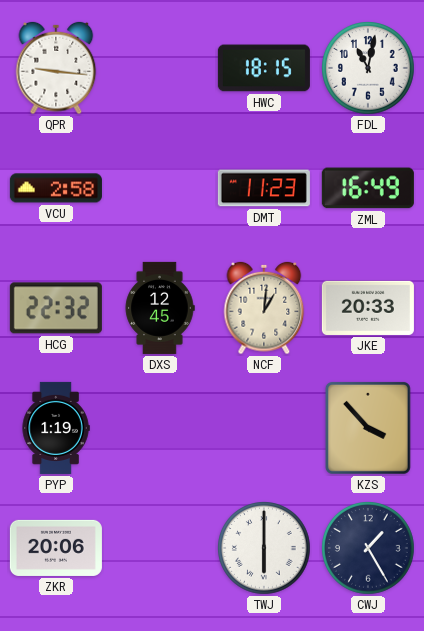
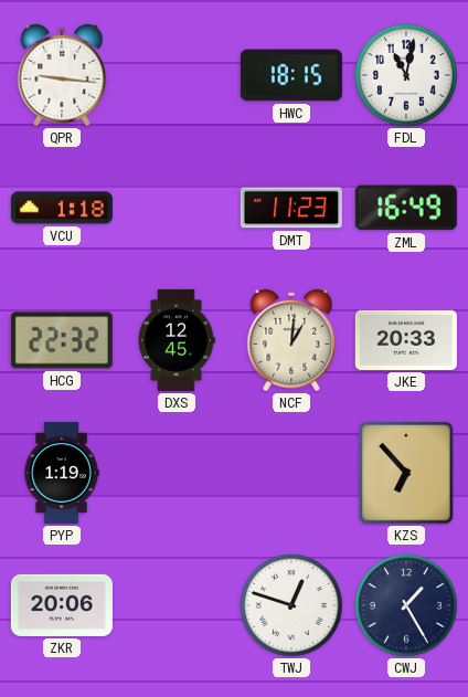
VCU: 2:58 -> 1:18 (62, 208)
KZS: 3:53 -> 6:53 (406, 473)
TWJ: 6:00 -> 12:48 (291, 605)
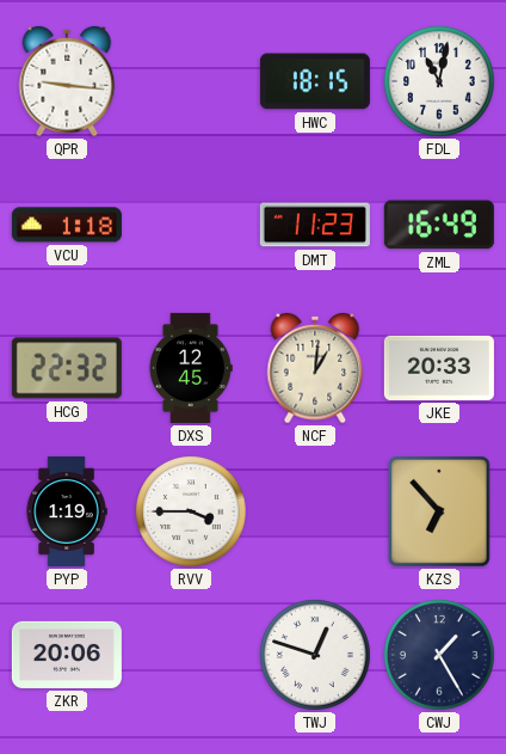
RVV: none -> 3:45 (191, 511)
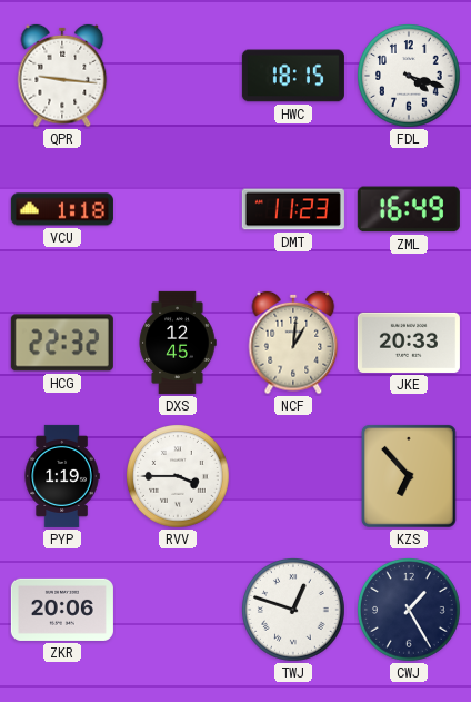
FDL: 11:02 -> 4:18 (409, 76)
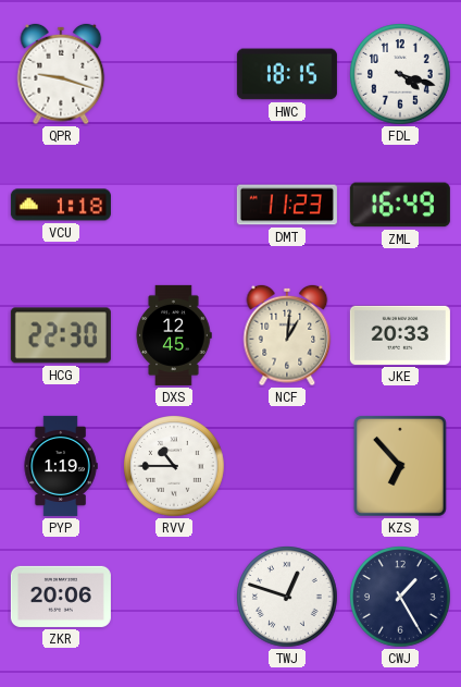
QPR: 9:16 -> 9:18 (61, 74)
HCG: 22:32 -> 22:30 (61, 335)
RVV: 3:45 -> 10:45 (174, 466)
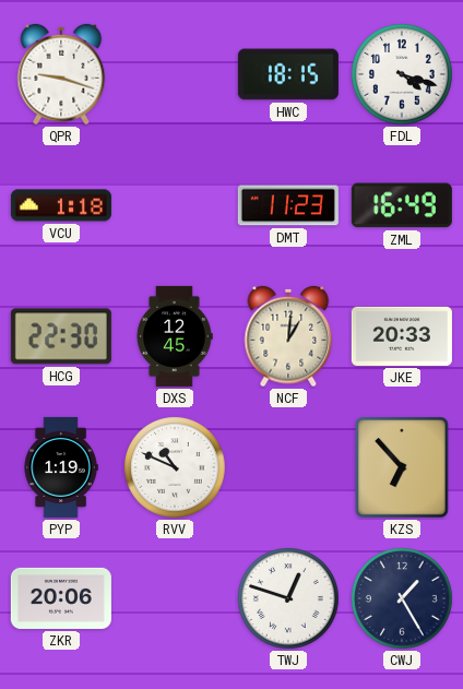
RVV: 10:45 -> 10:49 (175, 467)
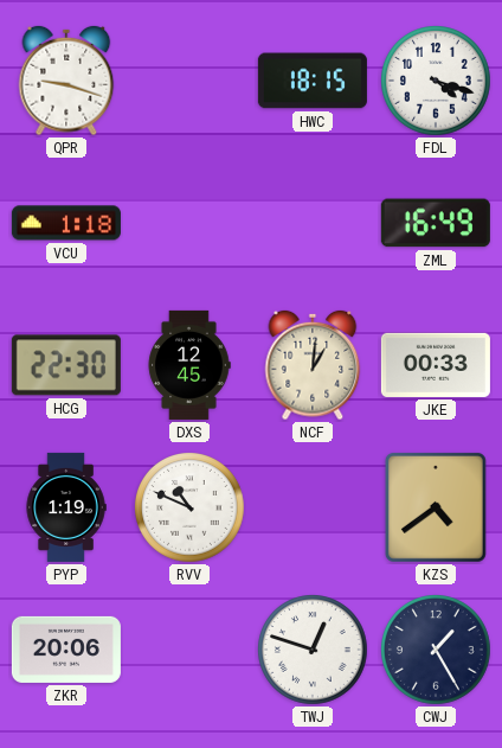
DMT: 11:23 -> none (288, 205)
JKE: 20:33 -> 00:33 (436, 365)
KZS: 6:53 -> 4:39 (436, 507)
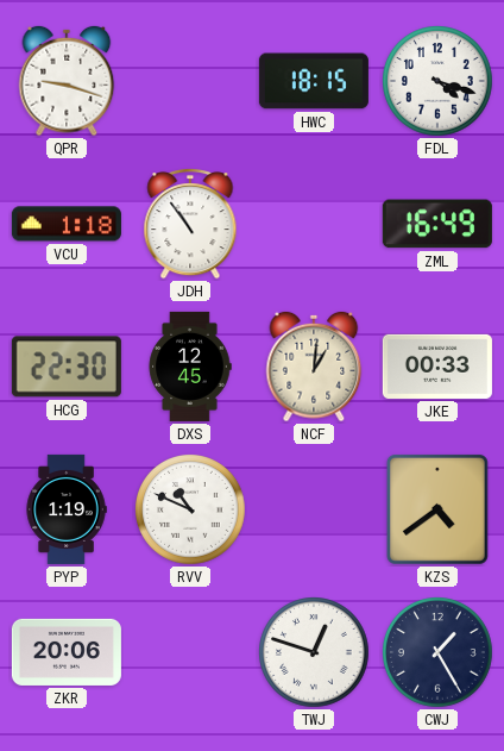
JDH: none -> 10:54 (190, 225)
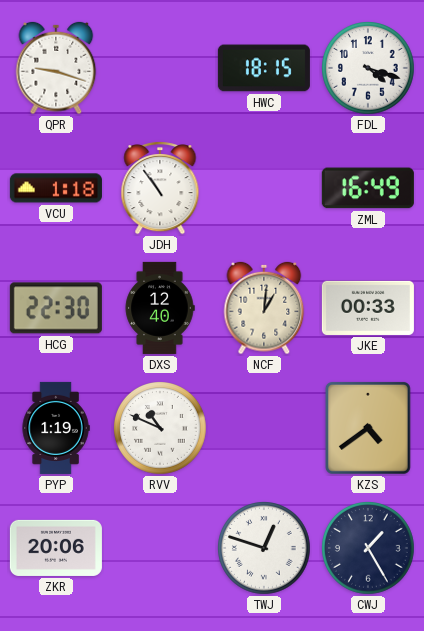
DXS: 12:45 -> 12:40 (160, 308)
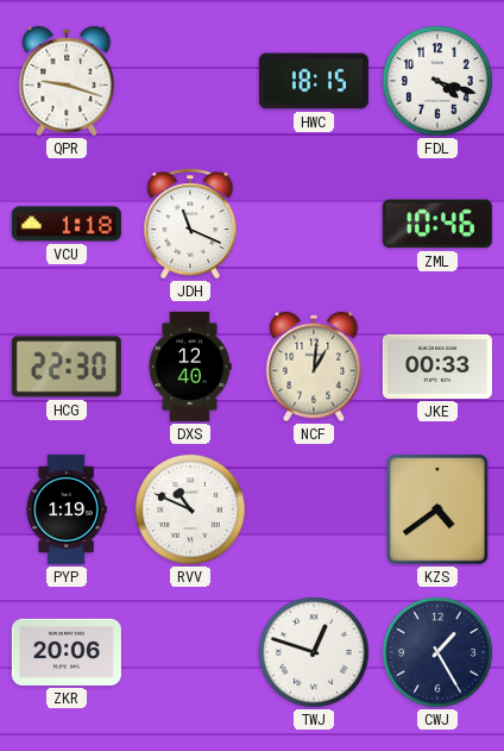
JDH: 10:54 -> 11:19 (190, 225)
ZML: 16:49 -> 10:46 (437, 224)
